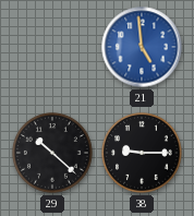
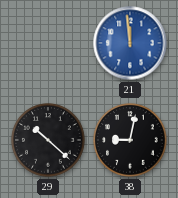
21: 4:59 -> 11:59 (130, 43)
38: 9:15 -> 9:02 (130, 140)
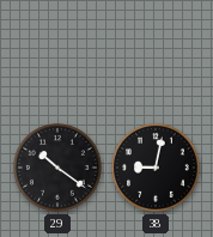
21: 11:59 -> none (130, 43)
29: 10:22 -> 10:21 (57, 168)
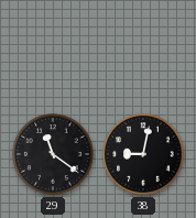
29: 10:21 -> 11:21 (53, 154)
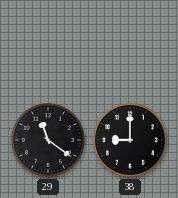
38: 9:02 -> 9:00 (130, 140)
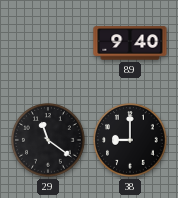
89: none -> 9:40 (130, 43)
